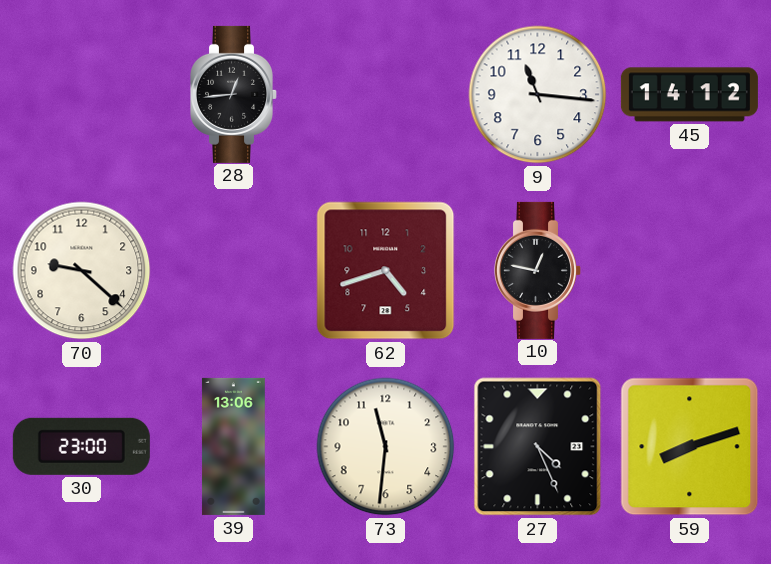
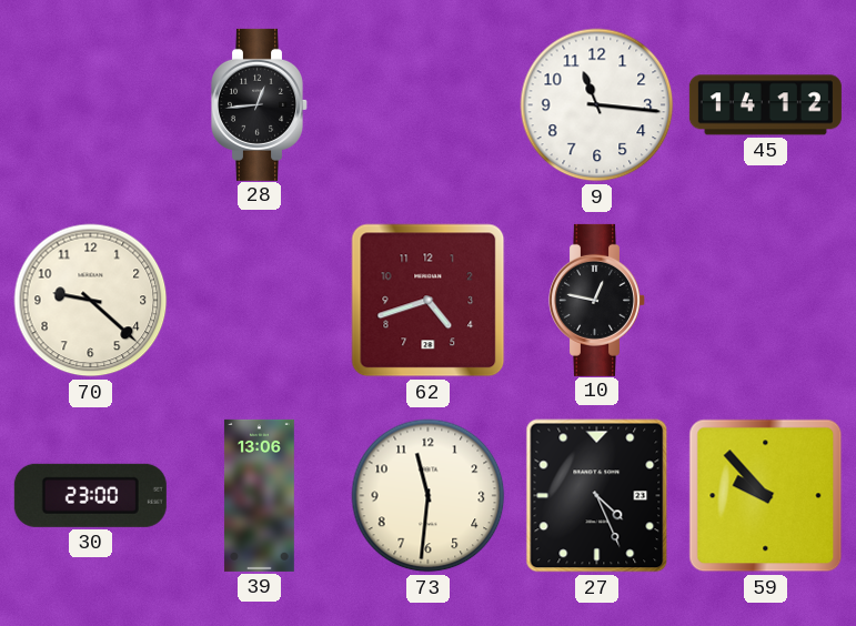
59: 8:12 -> 9:53 (766, 496)
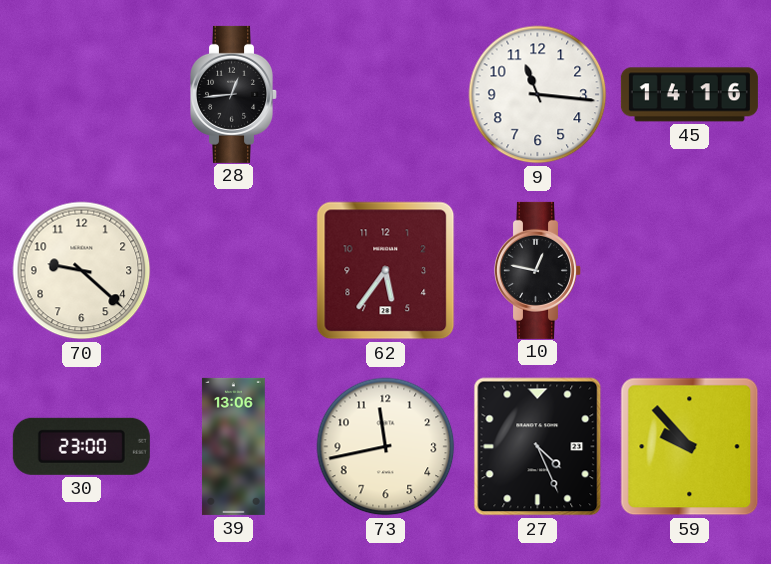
45: 14:12 -> 14:16 (689, 95)
62: 4:42 -> 5:36 (386, 271)
73: 11:31 -> 11:43 (386, 447)
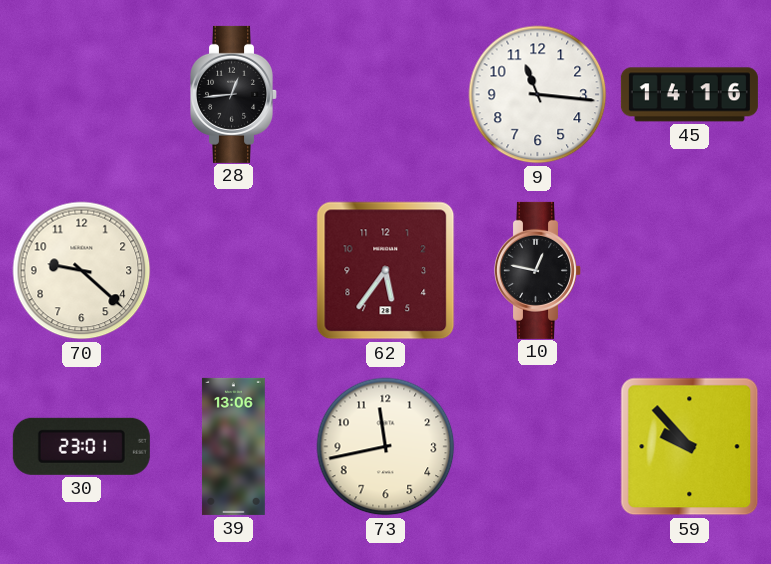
30: 23:00 -> 23:01 (81, 446)
27: 4:26 -> none (538, 447)
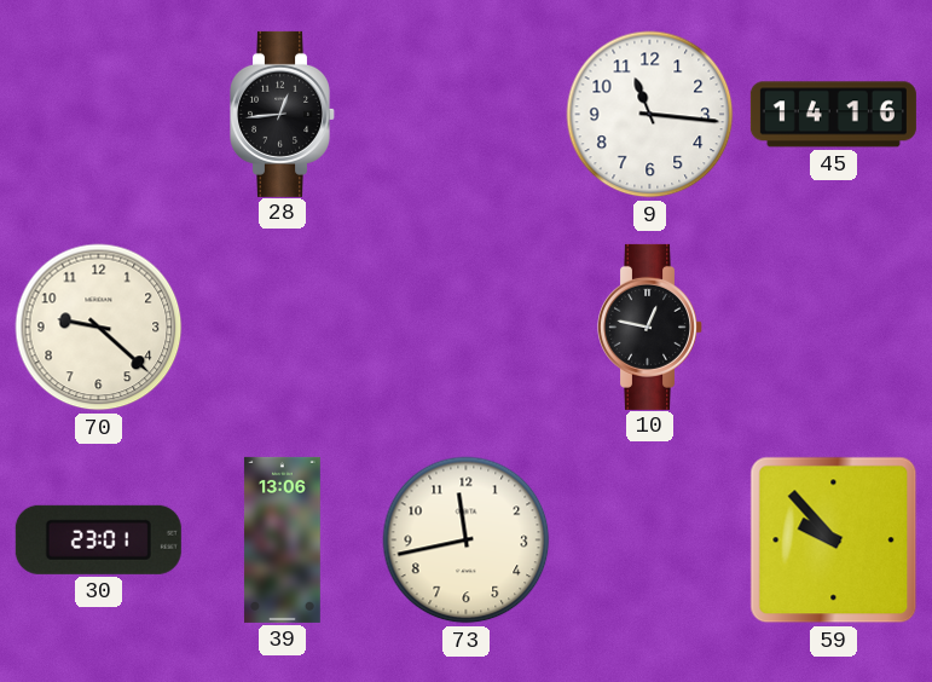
62: 5:36 -> none (386, 271)
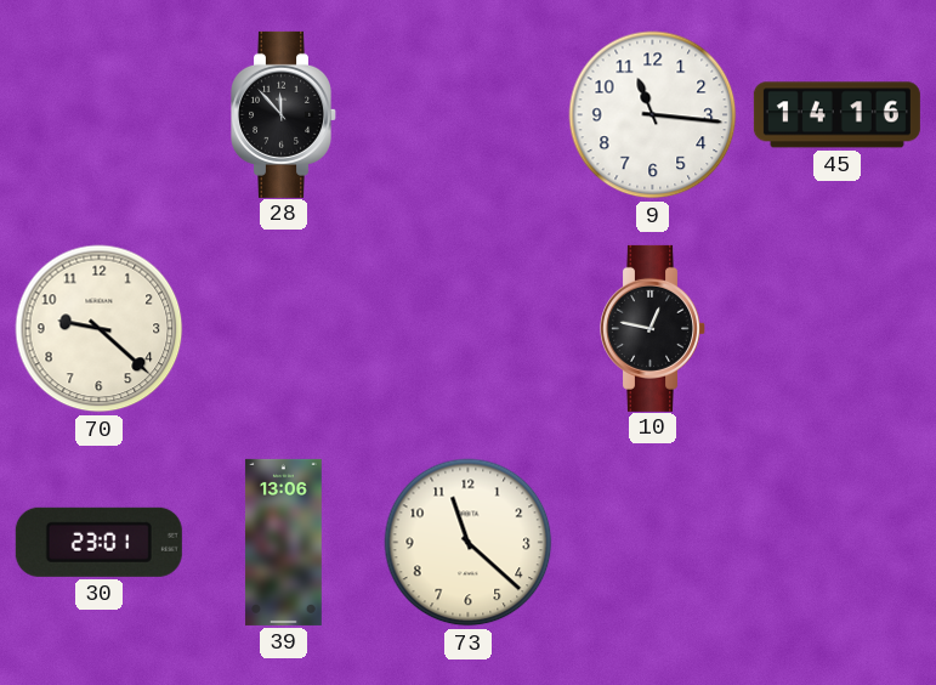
28: 12:44 -> 11:53 (284, 114)
73: 11:43 -> 11:22 (469, 543)
59: 9:53 -> none (834, 541)
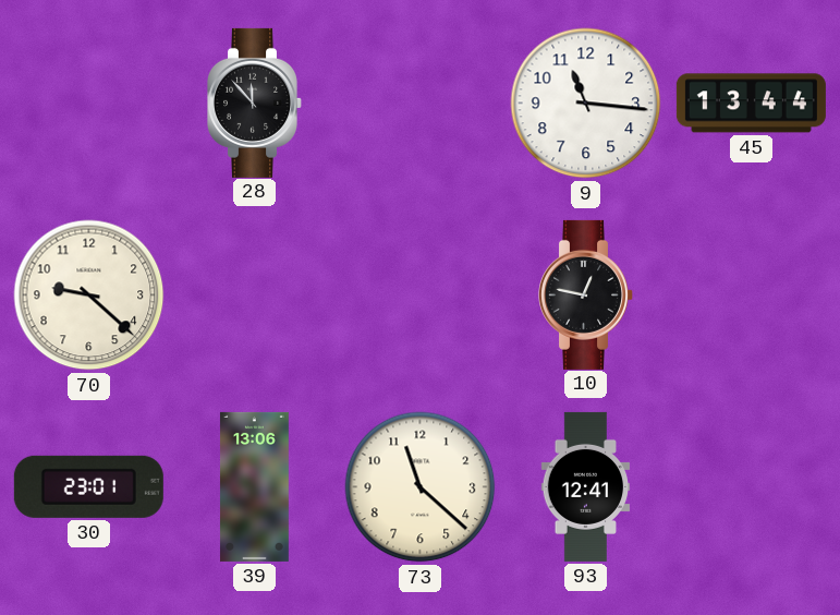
45: 14:16 -> 13:44 (751, 104)
93: none -> 12:41 (586, 486)
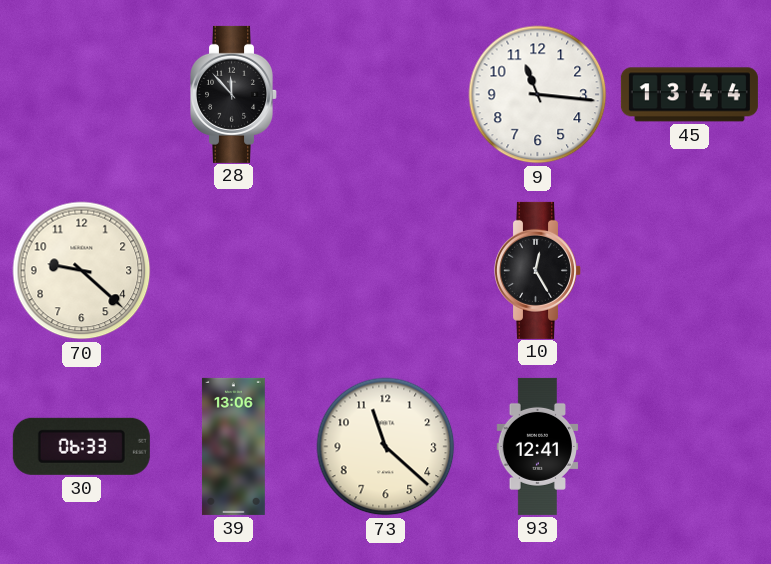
10: 12:47 -> 12:25 (538, 270)
30: 23:01 -> 06:33 (81, 446)
